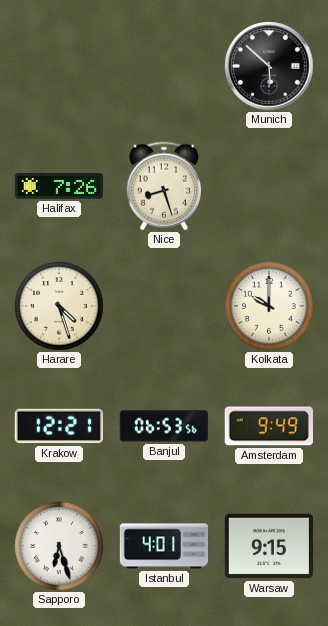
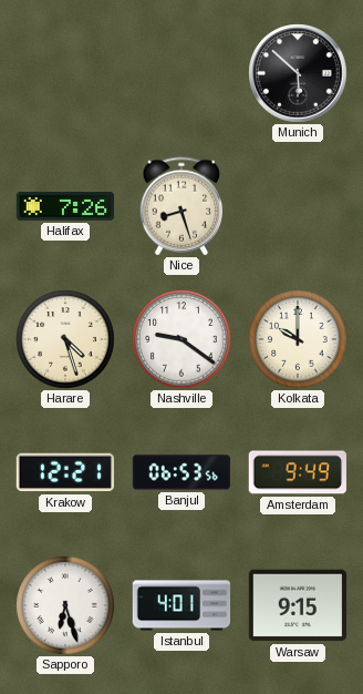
Nashville: none -> 9:21 (181, 339)
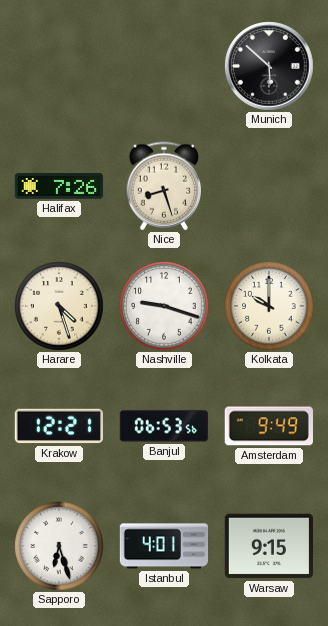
Nashville: 9:21 -> 9:18 (164, 306)
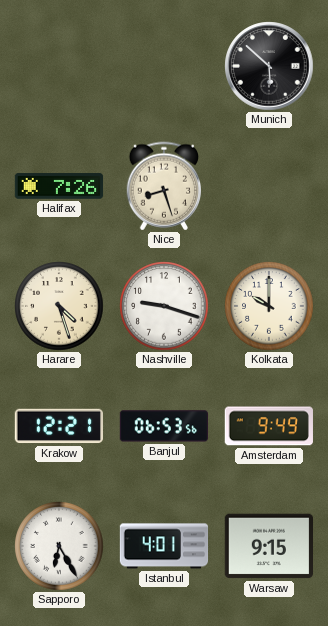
Sapporo: 6:27 -> 6:25 (59, 546)
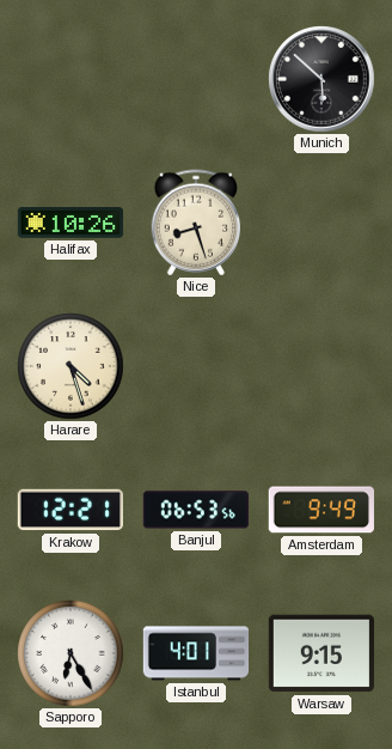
Halifax: 7:26 -> 10:26 (71, 223)
Nashville: 9:18 -> none (164, 306)
Kolkata: 10:00 -> none (269, 306)
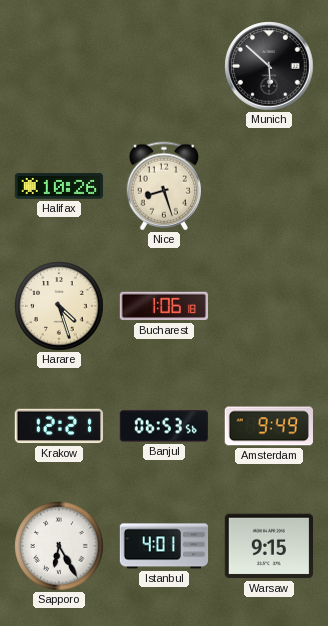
Bucharest: none -> 1:06 (163, 306)
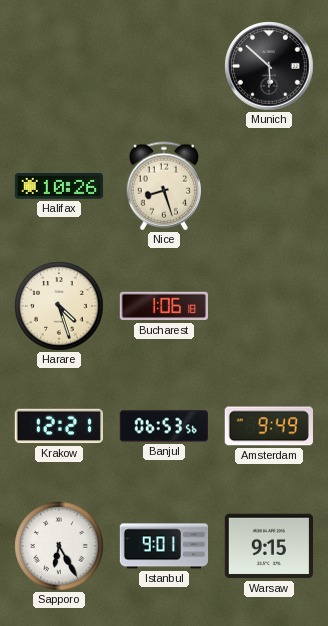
Istanbul: 4:01 -> 9:01 (164, 546)
